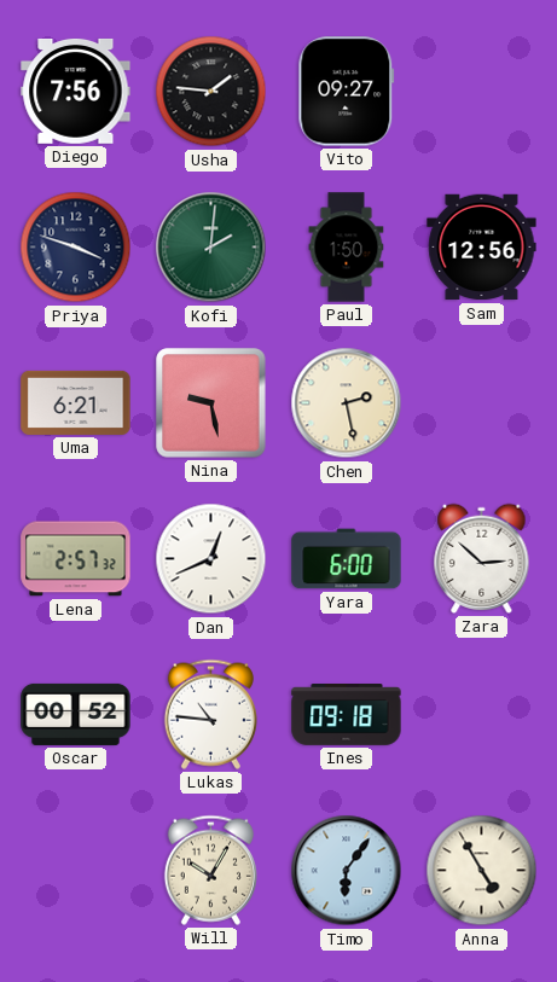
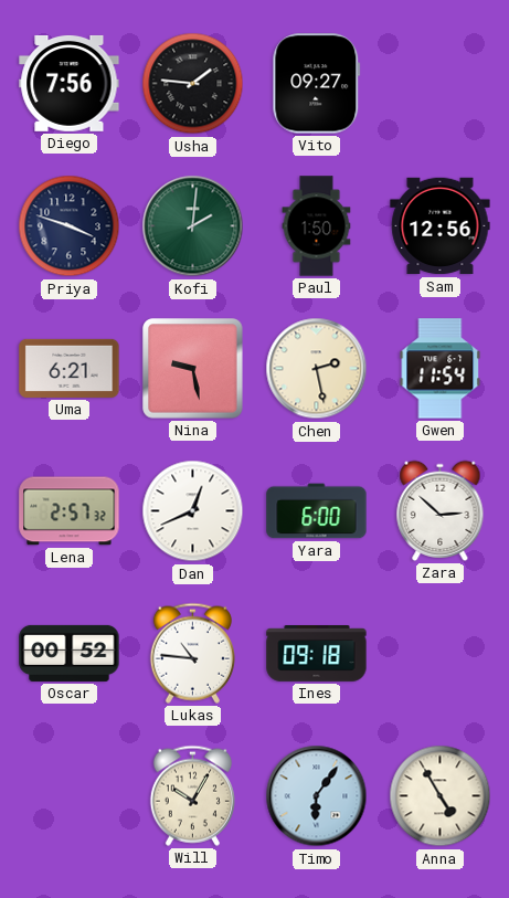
Gwen: none -> 11:54 (441, 369)
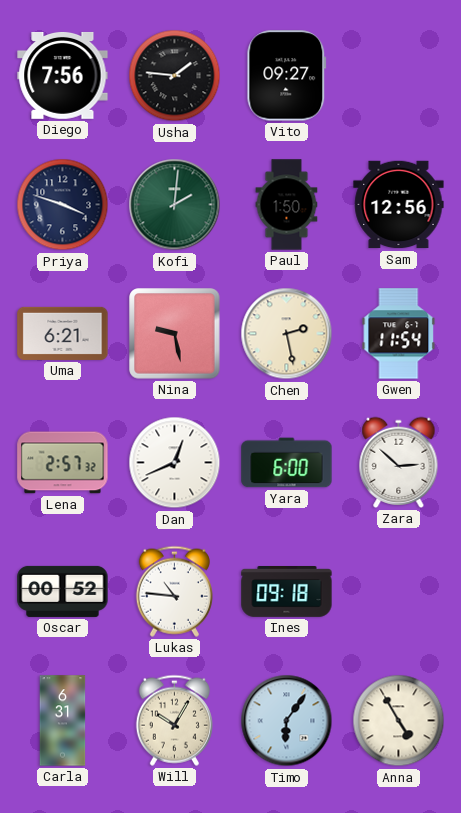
Carla: none -> 6:31 (63, 721)
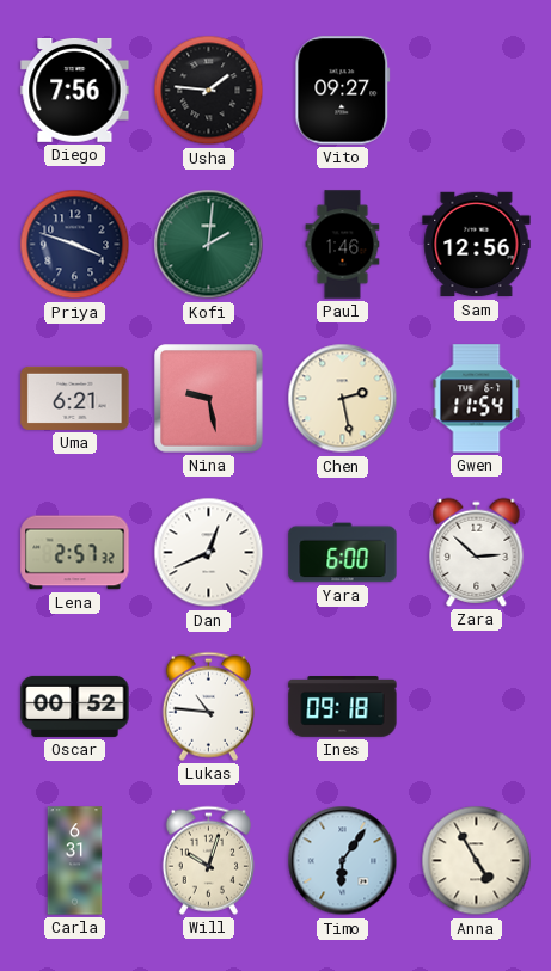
Paul: 1:50 -> 1:46 (343, 245)
Will: 10:05 -> 10:03 (208, 860)
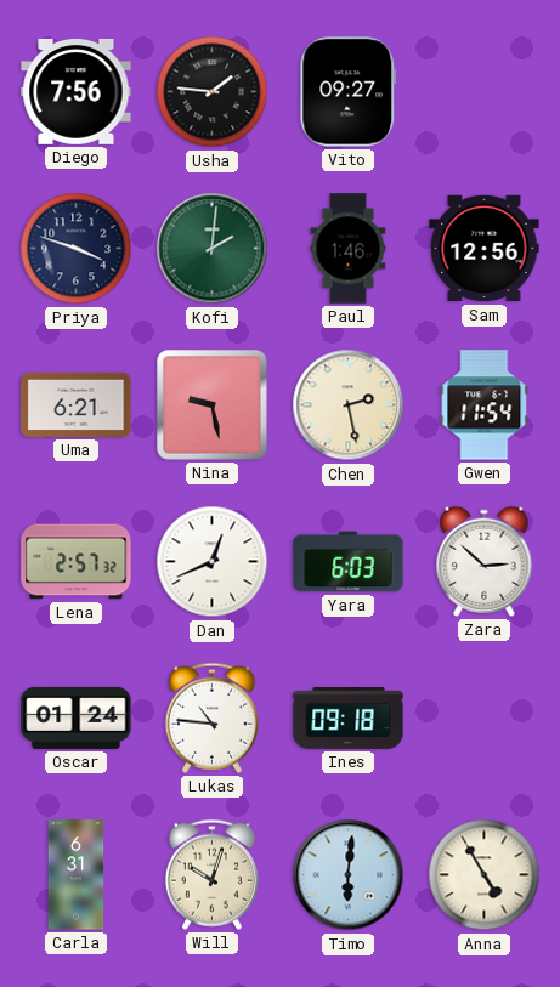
Yara: 6:00 -> 6:03 (349, 562)
Oscar: 00:52 -> 01:24 (77, 717)
Timo: 6:06 -> 6:01 (349, 875)
